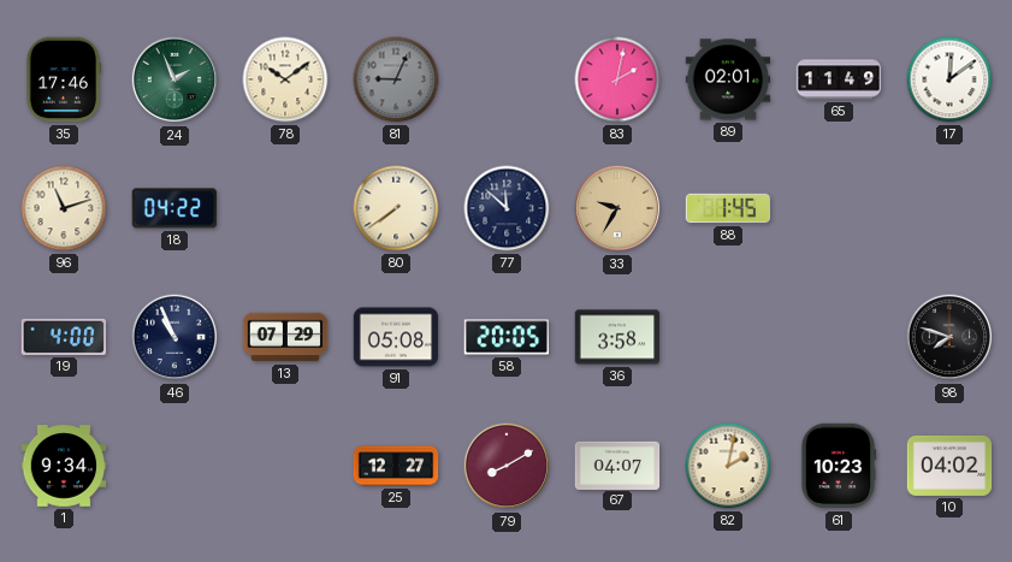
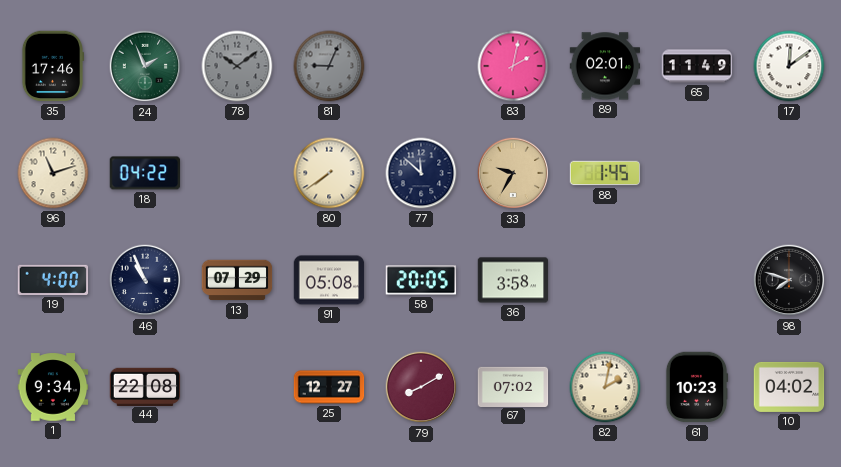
78 dial: cream -> grey (237, 66)
44: none -> 22:08 (145, 386)
67: 04:07 -> 07:02 (513, 386)
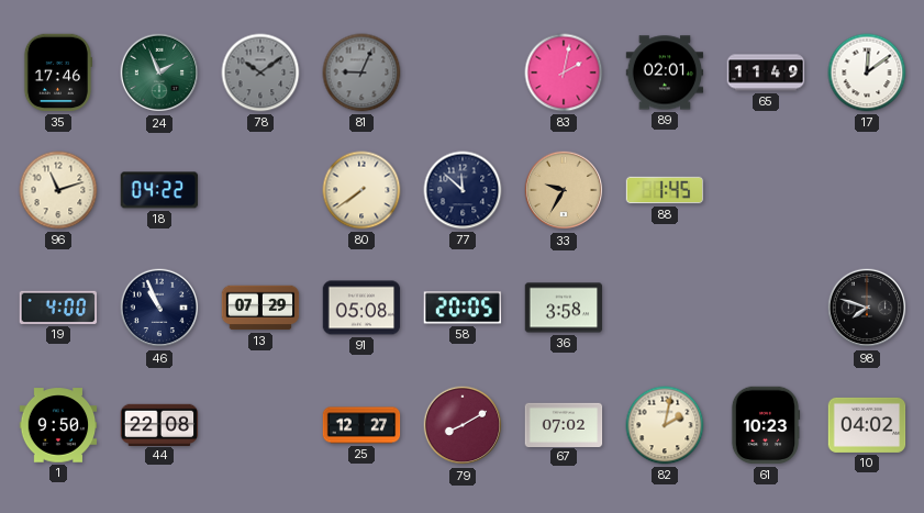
1: 9:34 -> 9:50 (58, 425)
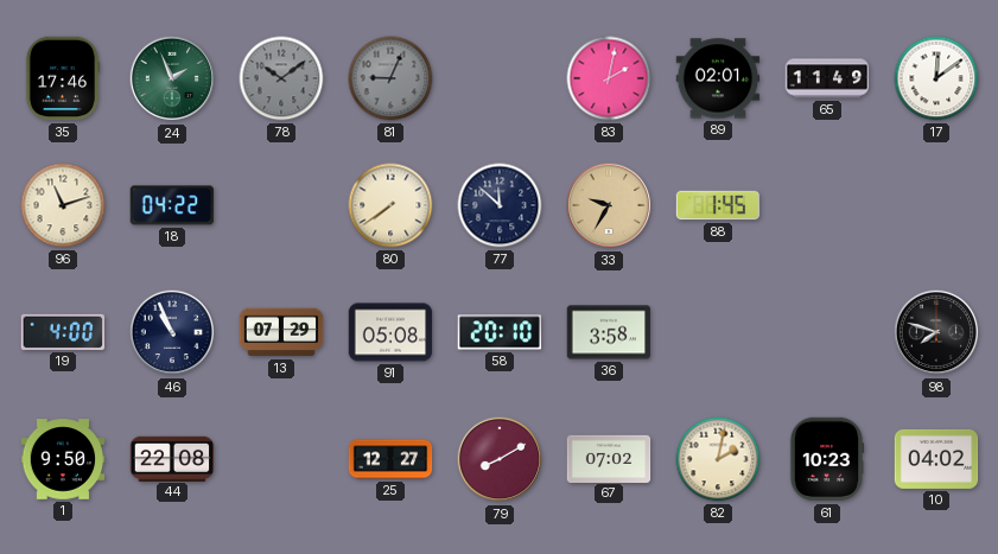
58: 20:05 -> 20:10 (500, 332)
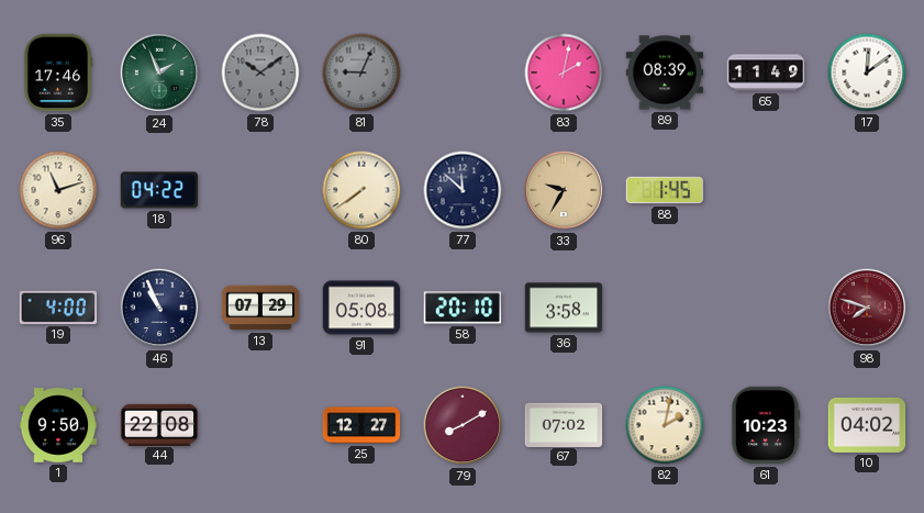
89: 02:01 -> 08:39 (665, 73)
98 dial: black -> burgundy (867, 308)
